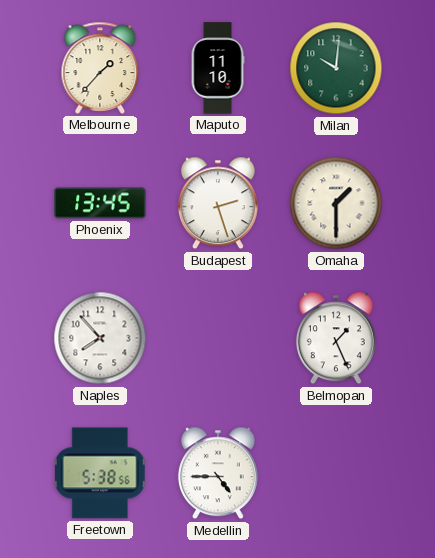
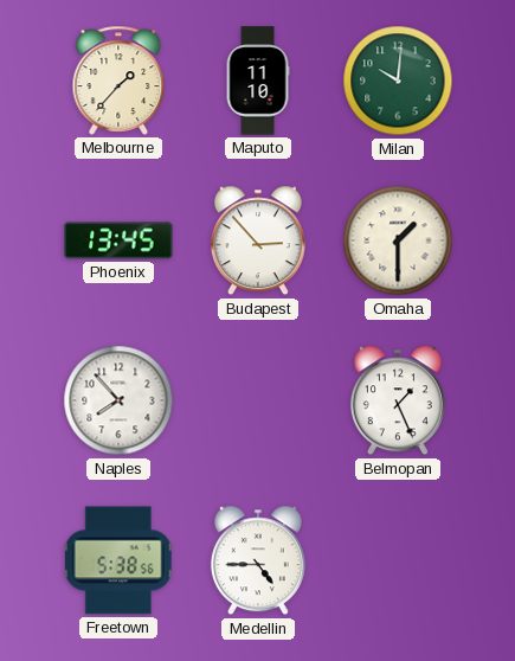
Budapest: 2:27 -> 2:53 (258, 240)
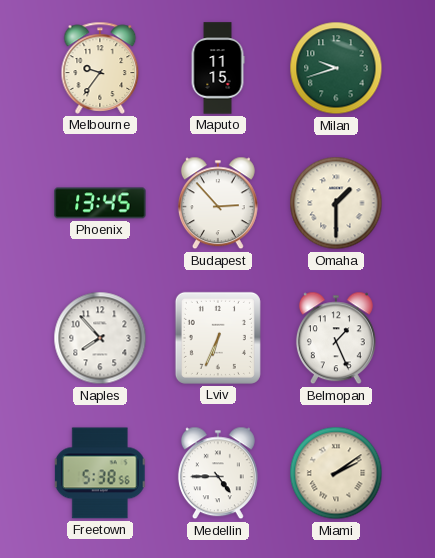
Melbourne: 1:37 -> 9:36 (100, 68)
Maputo: 11:10 -> 11:15 (218, 68)
Milan: 10:01 -> 9:42 (336, 68)
Lviv: none -> 6:34 (218, 338)
Miami: none -> 2:09 (336, 473)
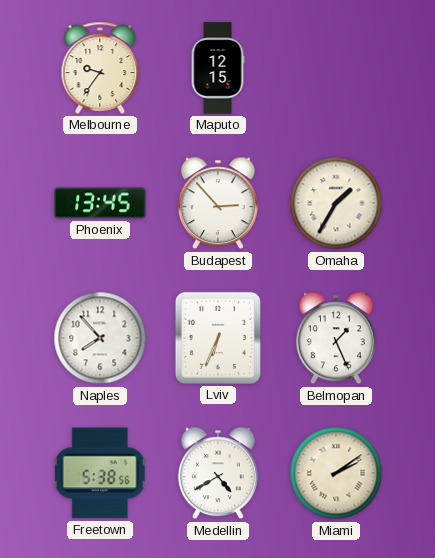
Maputo: 11:15 -> 12:15 (218, 68)
Milan: 9:42 -> none (336, 68)
Omaha: 1:30 -> 1:35 (336, 203)
Medellin: 4:45 -> 4:40 (218, 473)
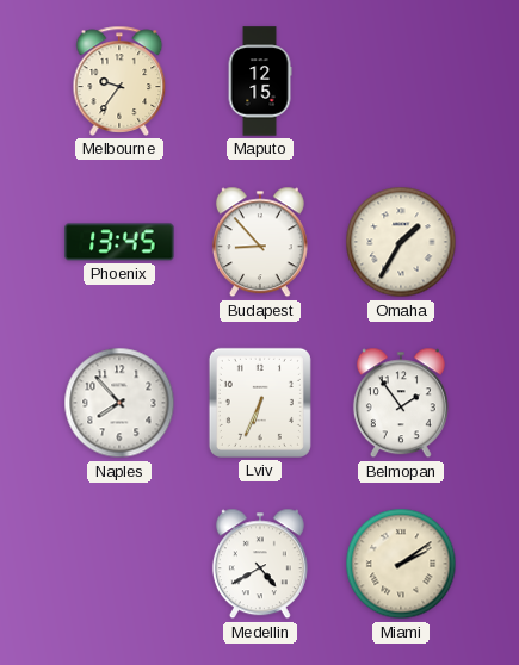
Budapest: 2:53 -> 8:53 (260, 242)
Belmopan: 1:26 -> 1:54 (401, 403)
Freetown: 5:38 -> none (100, 473)
